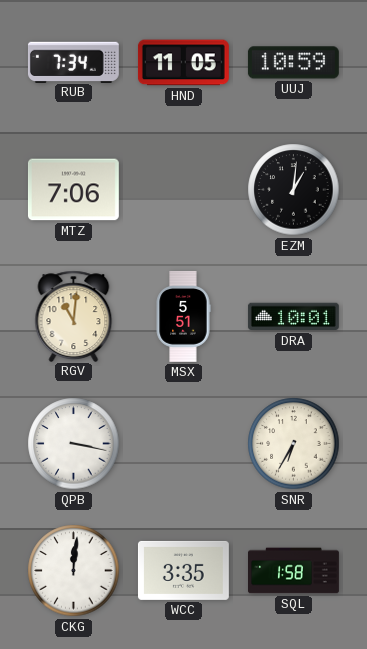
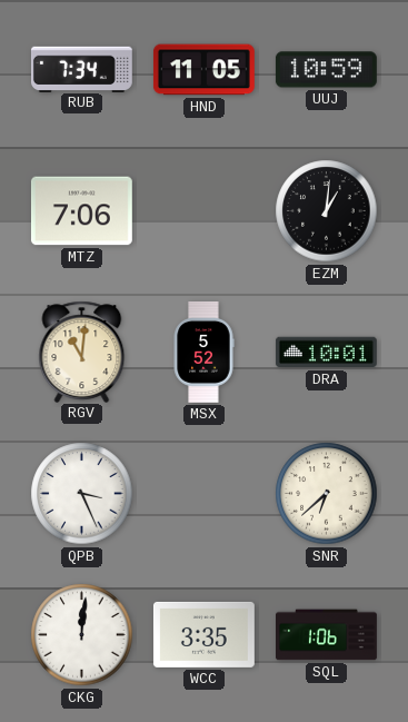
MSX: 5:51 -> 5:52 (203, 352)
QPB: 3:17 -> 3:26 (82, 494)
SNR: 6:35 -> 6:38 (327, 494)
SQL: 1:58 -> 1:06 (327, 635)
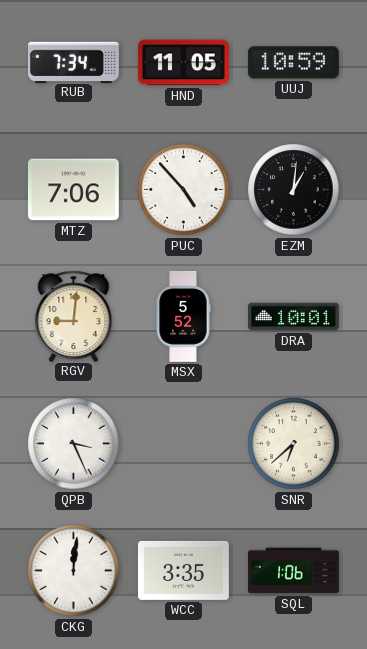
PUC: none -> 4:53 (184, 190)
RGV: 11:01 -> 9:01 (74, 316)
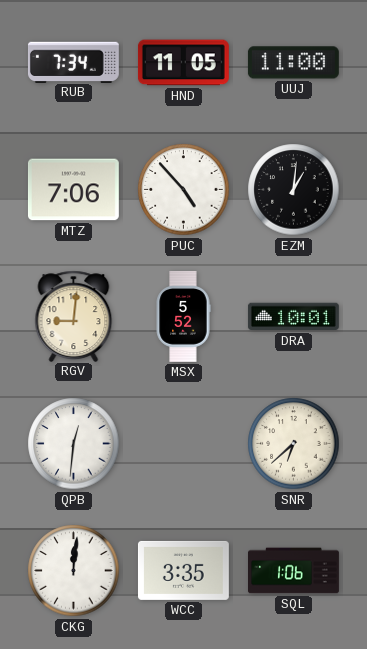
UUJ: 10:59 -> 11:00 (293, 63)
QPB: 3:26 -> 12:31 (74, 444)
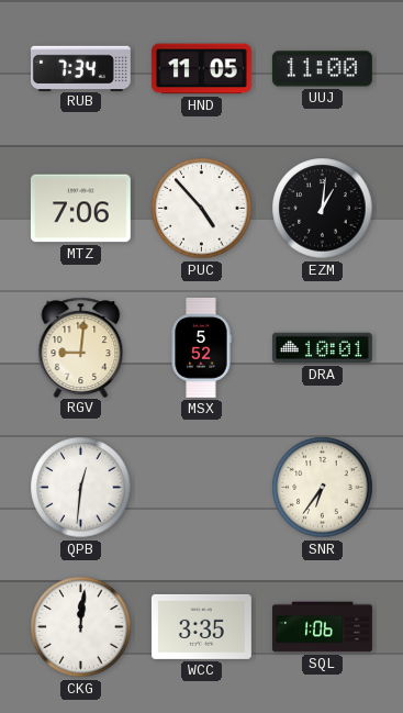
SNR: 6:38 -> 6:36 (323, 488)
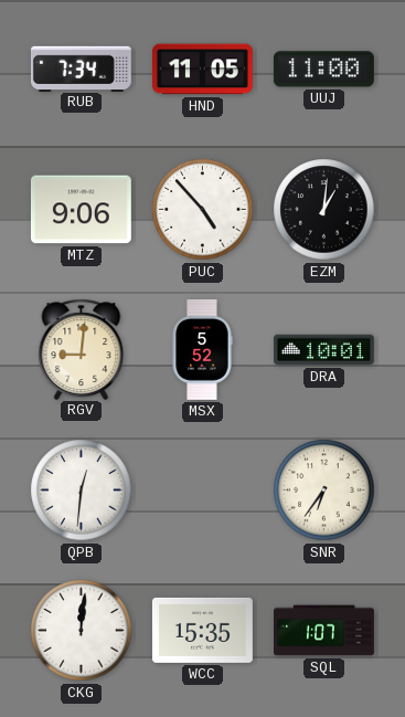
MTZ: 7:06 -> 9:06 (81, 210)
WCC: 3:35 -> 15:35 (202, 630)
SQL: 1:06 -> 1:07 (324, 631)
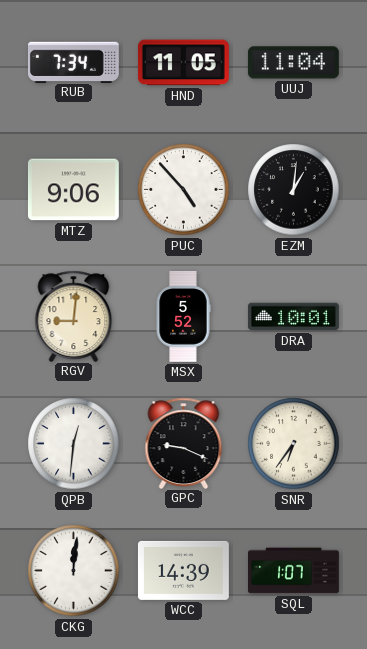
UUJ: 11:00 -> 11:04 (293, 63)
GPC: none -> 9:19 (184, 443)
WCC: 15:35 -> 14:39 (183, 570)
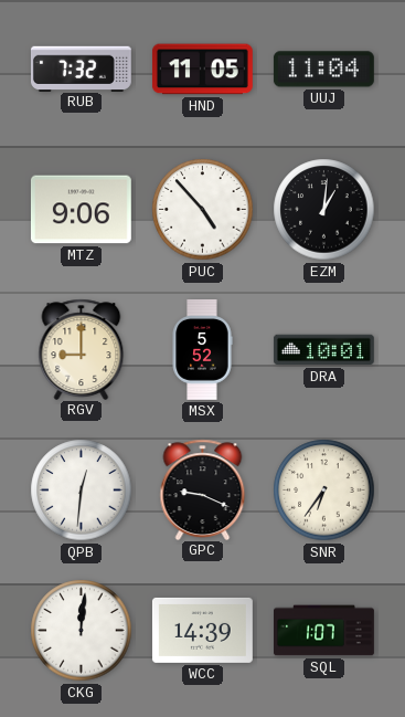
RUB: 7:34 -> 7:32 (81, 68)
RGV: 9:01 -> 9:00 (82, 349)
